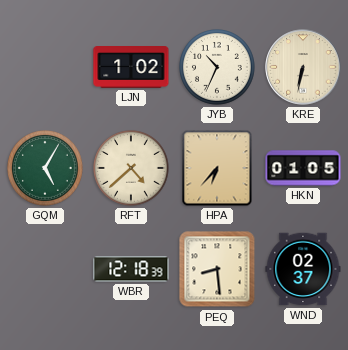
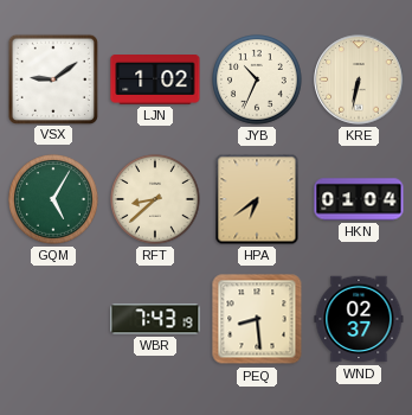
VSX: none -> 9:09 (52, 78)
RFT: 4:38 -> 8:38 (156, 200)
HPA: 6:37 -> 6:39 (257, 199)
HKN: 01:05 -> 01:04 (359, 199)
WBR: 12:18 -> 7:43 (155, 319)
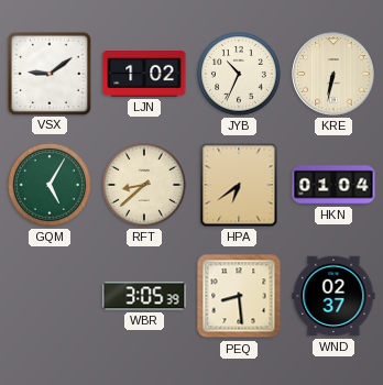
WBR: 7:43 -> 3:05 (144, 296)
